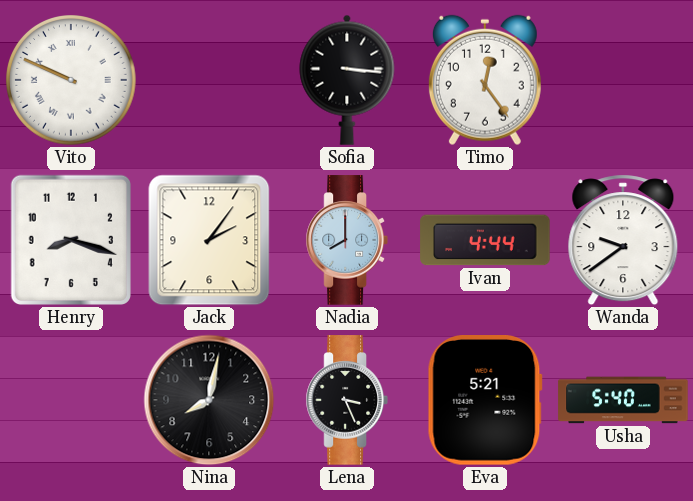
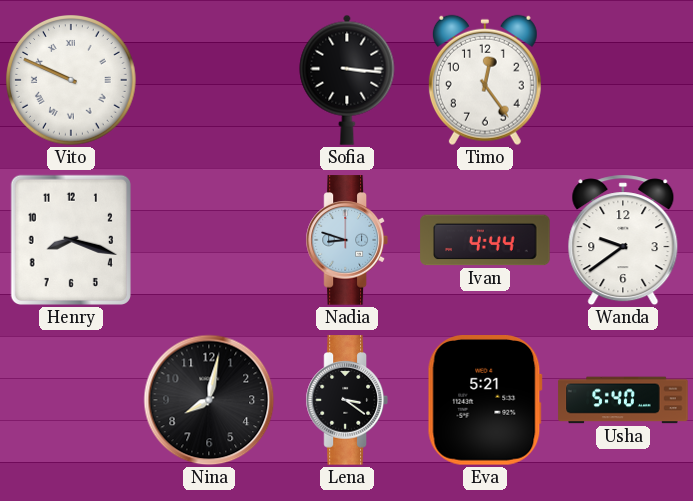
Jack: 2:06 -> none (209, 240)
Nadia: 8:00 -> 8:48 (347, 240)
Lena: 3:26 -> 3:21 (347, 400)
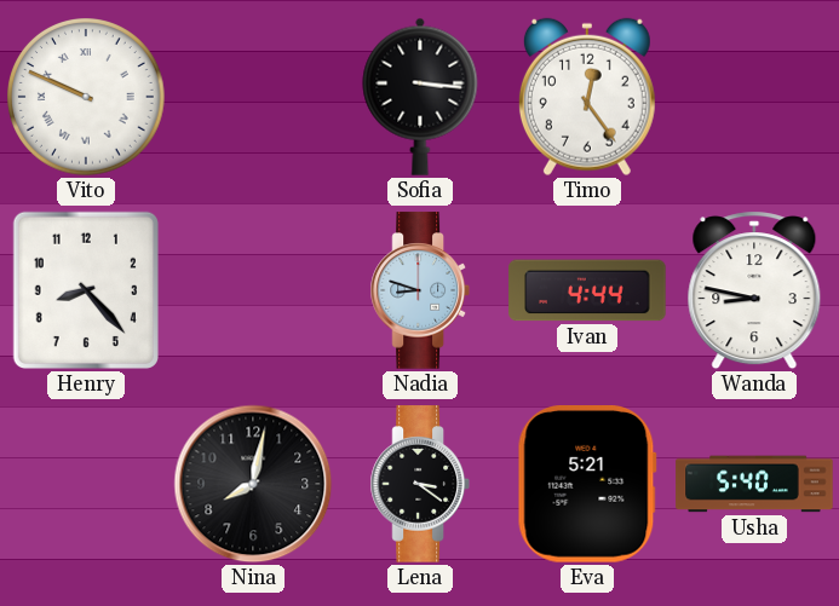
Henry: 8:18 -> 8:23 (86, 290)
Wanda: 9:39 -> 8:47 (754, 290)
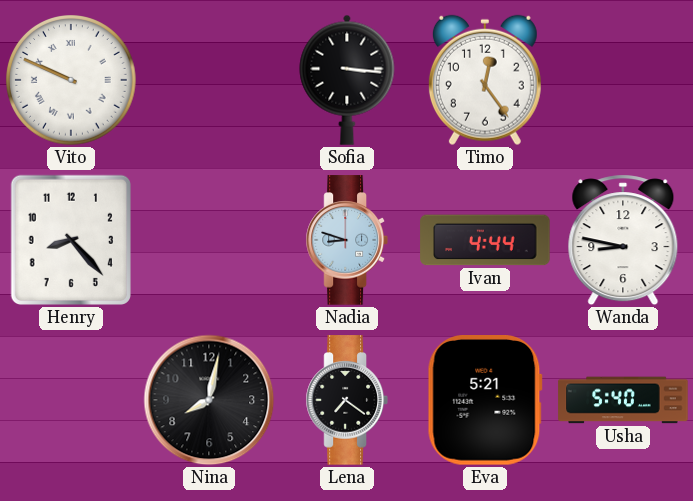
Lena: 3:21 -> 7:21 (347, 400)
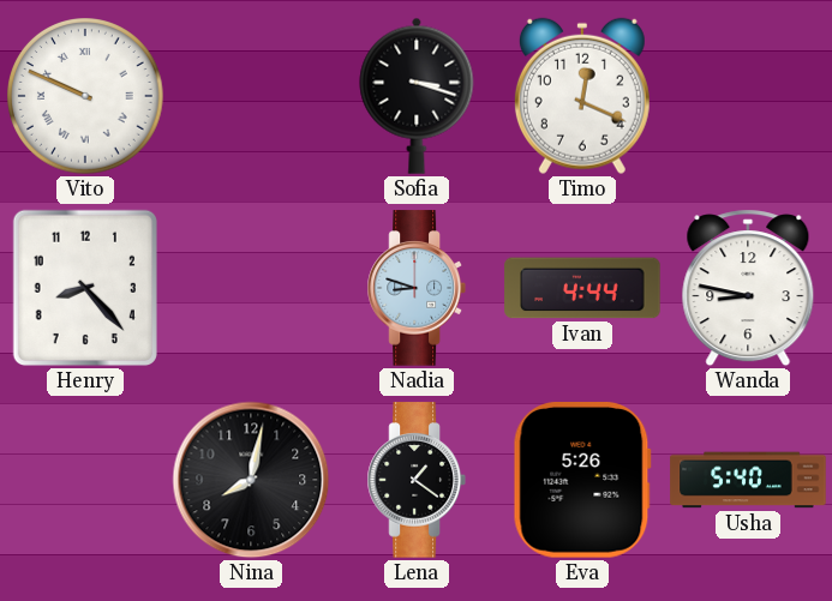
Sofia: 3:16 -> 3:18 (417, 96)
Timo: 12:24 -> 12:19 (582, 96)
Lena: 7:21 -> 1:21 (417, 480)
Eva: 5:21 -> 5:26 (582, 481)
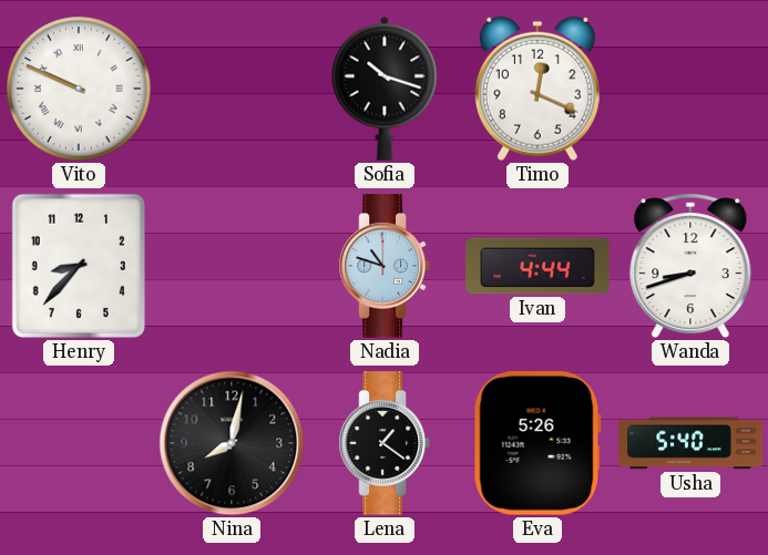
Sofia: 3:18 -> 10:18 (385, 89)
Henry: 8:23 -> 8:37 (79, 266)
Nadia: 8:48 -> 10:48 (385, 266)
Wanda: 8:47 -> 8:42 (690, 266)
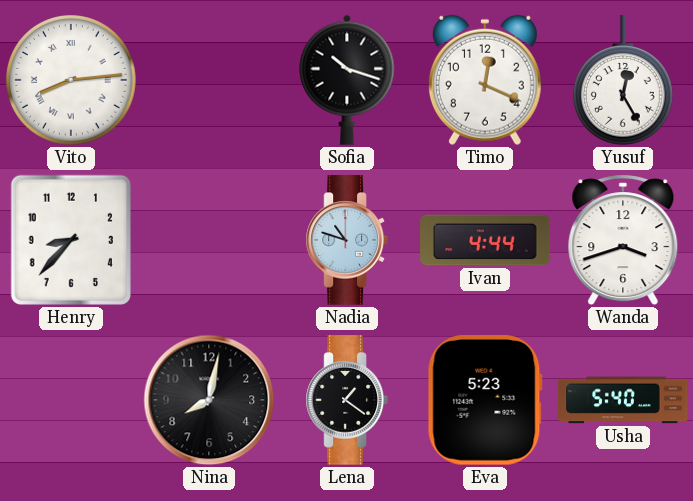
Vito: 9:49 -> 8:14 (72, 81)
Yusuf: none -> 12:25 (623, 80)
Wanda: 8:42 -> 3:42 (623, 240)
Eva: 5:26 -> 5:23 (485, 401)
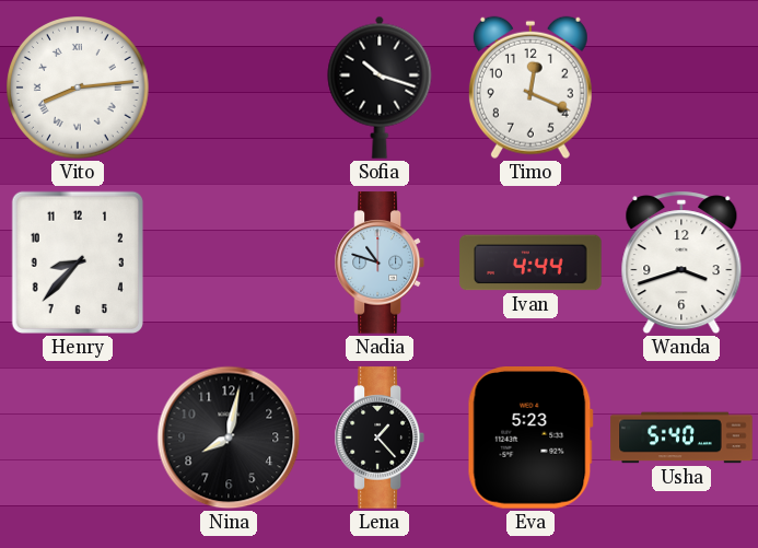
Yusuf: 12:25 -> none (623, 80)
Lena: 1:21 -> 1:23 (380, 438)
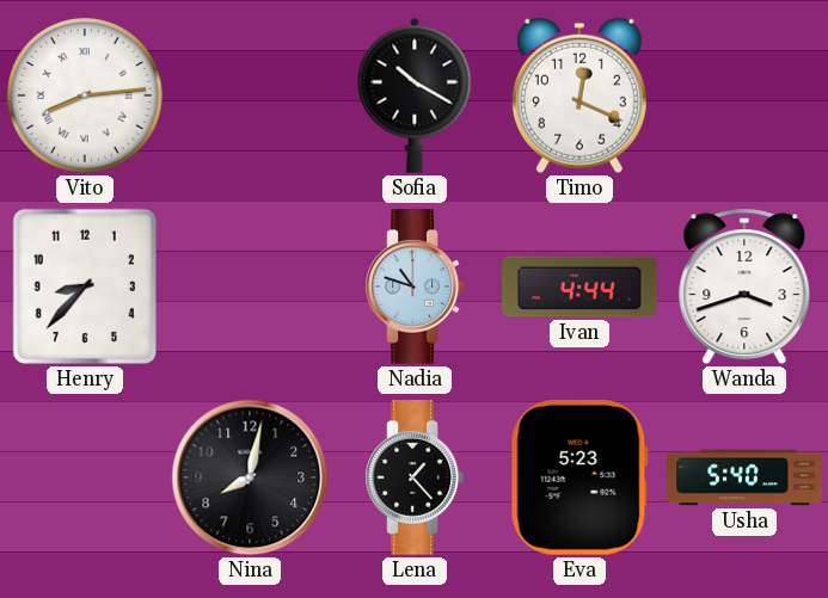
Sofia: 10:18 -> 10:20 (415, 95)
